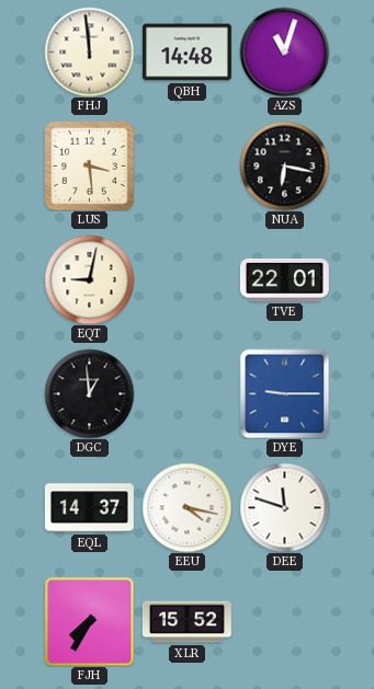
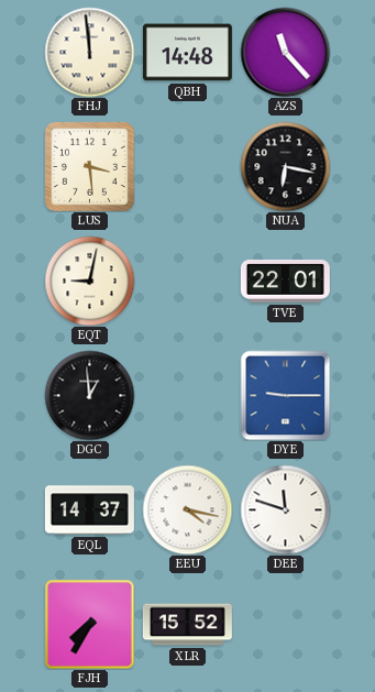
AZS: 11:03 -> 11:23 (285, 52)
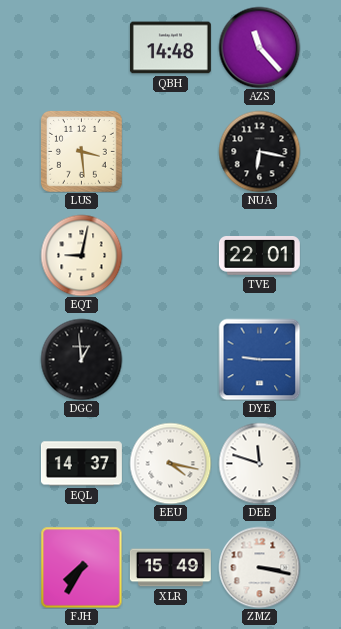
FHJ: 11:59 -> none (89, 52)
XLR: 15:52 -> 15:49 (170, 568)
ZMZ: none -> 3:17 (259, 567)
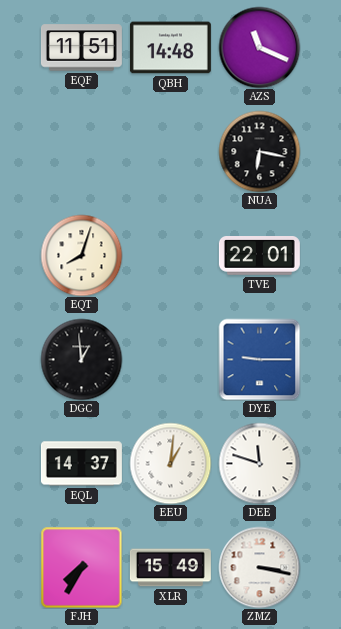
EQF: none -> 11:51 (81, 48)
AZS: 11:23 -> 11:19 (259, 47)
LUS: 3:29 -> none (81, 151)
EQT: 9:02 -> 8:03 (81, 255)
EEU: 4:17 -> 1:01 (170, 463)
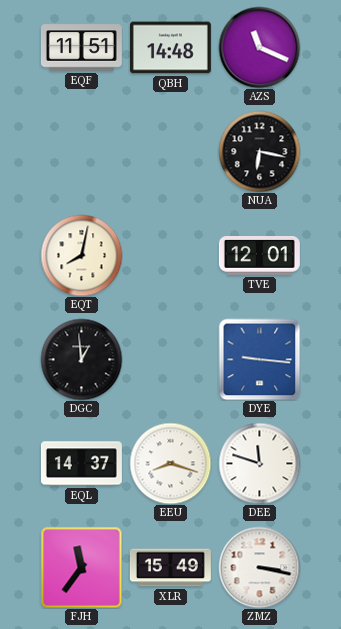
EQT: 8:03 -> 8:02 (81, 255)
TVE: 22:01 -> 12:01 (259, 256)
DYE: 9:15 -> 9:16 (259, 359)
EEU: 1:01 -> 8:18 (170, 463)
FJH: 7:35 -> 11:36 (81, 567)
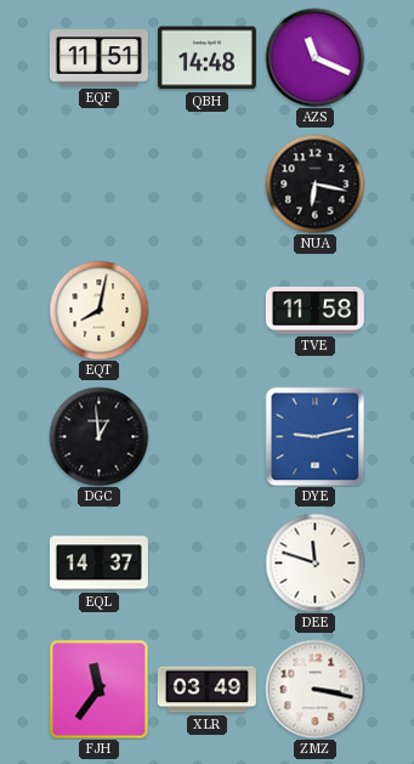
TVE: 12:01 -> 11:58 (314, 311)
DYE: 9:16 -> 9:13 (314, 436)
EEU: 8:18 -> none (170, 463)
XLR: 15:49 -> 03:49 (206, 690)
